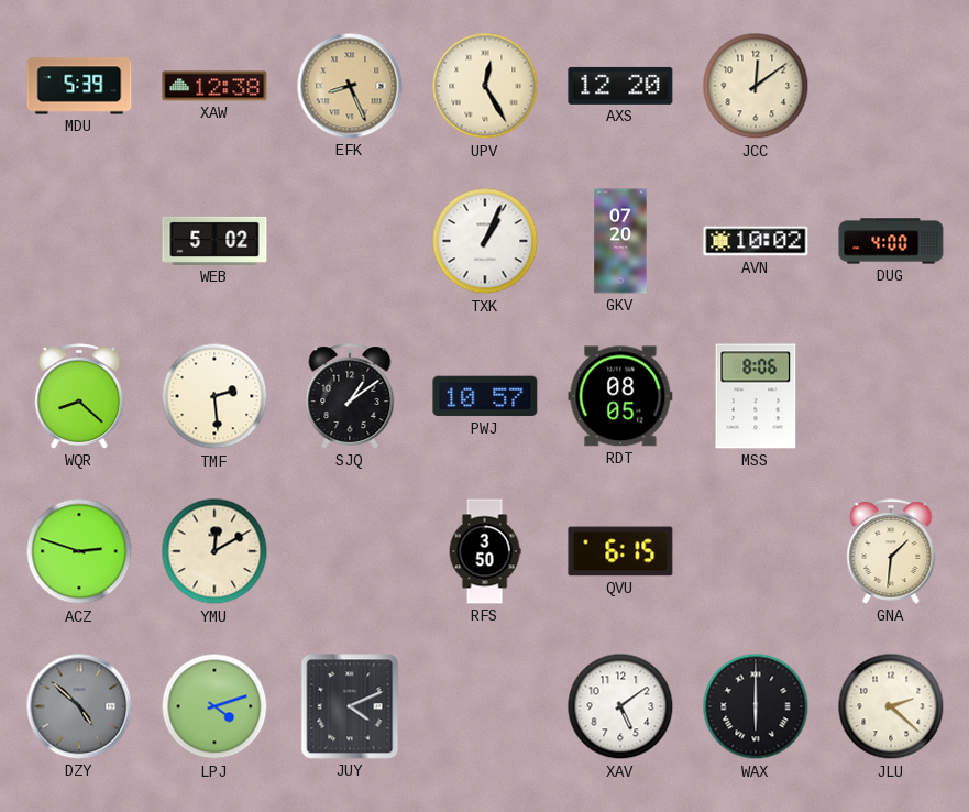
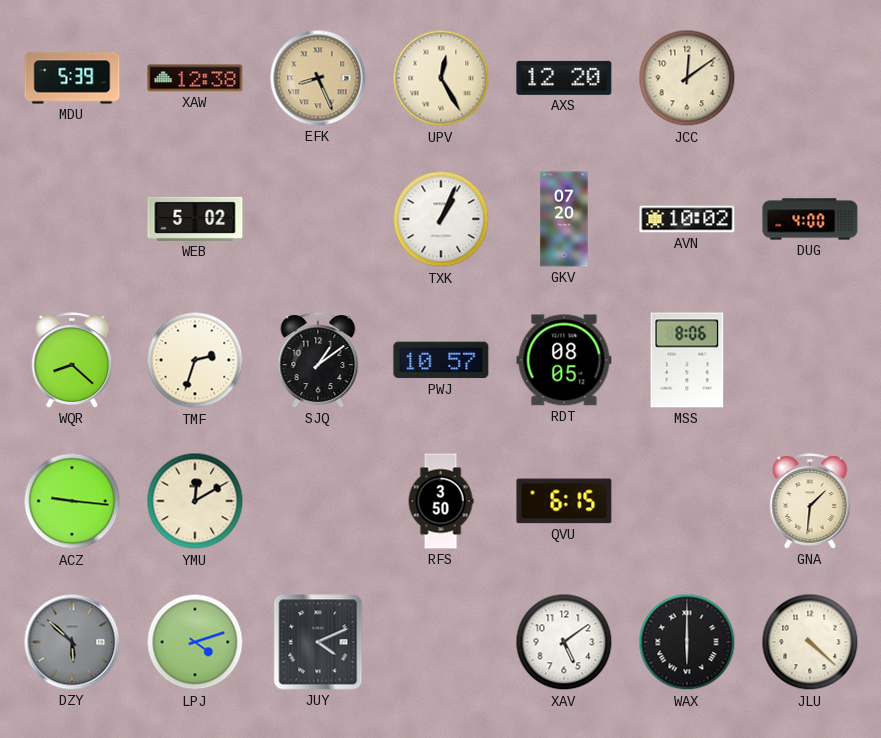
TMF: 2:29 -> 2:33 (195, 360)
ACZ: 2:48 -> 9:16 (72, 501)
DZY: 4:52 -> 5:52 (72, 642)
JLU: 2:22 -> 4:22 (810, 642)
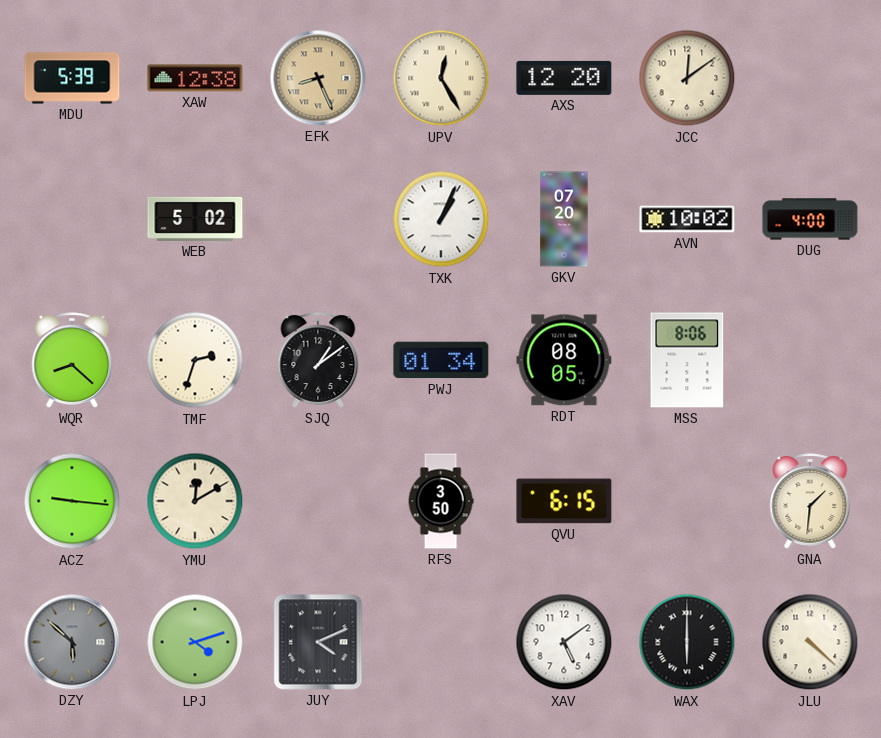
PWJ: 10:57 -> 01:34 (441, 360)
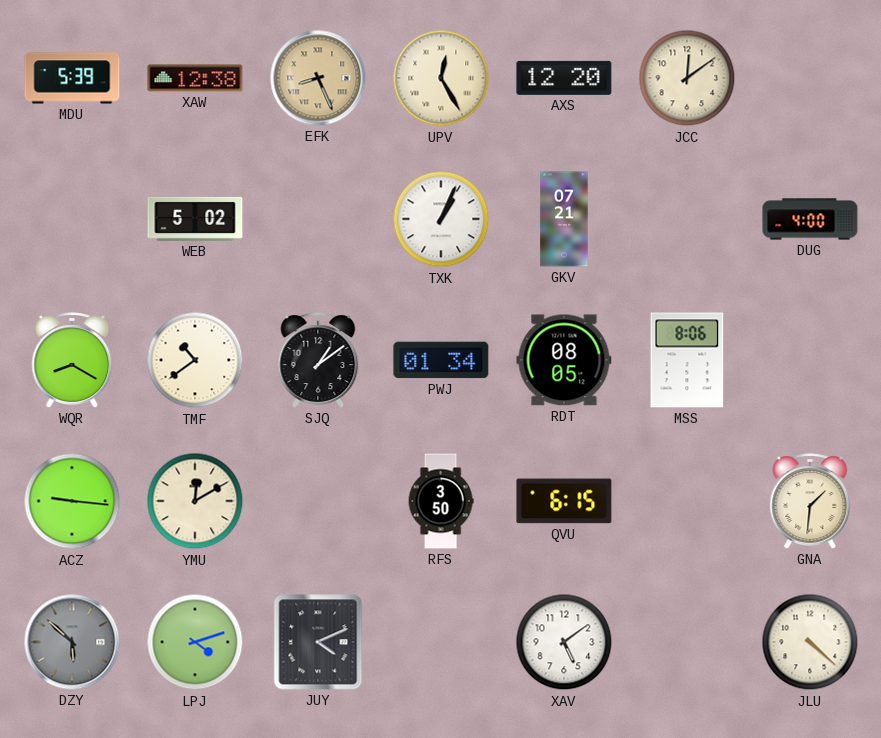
GKV: 07:20 -> 07:21 (564, 219)
AVN: 10:02 -> none (687, 219)
WQR: 8:22 -> 8:20 (72, 360)
TMF: 2:33 -> 10:39 (195, 360)
WAX: 6:00 -> none (687, 642)
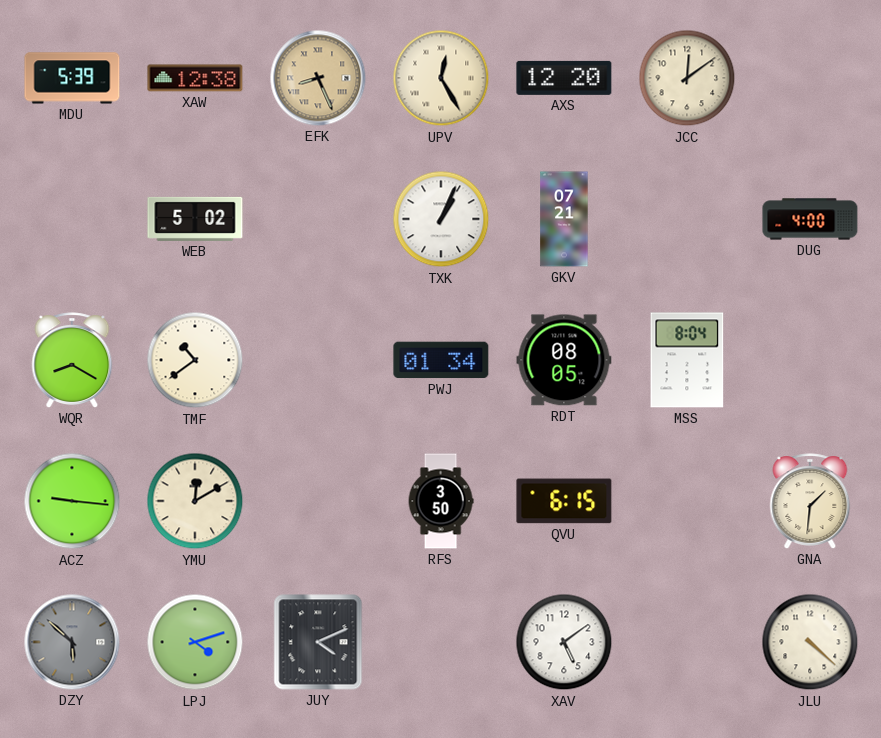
SJQ: 1:09 -> none (318, 360)
MSS: 8:06 -> 8:04 (687, 360)
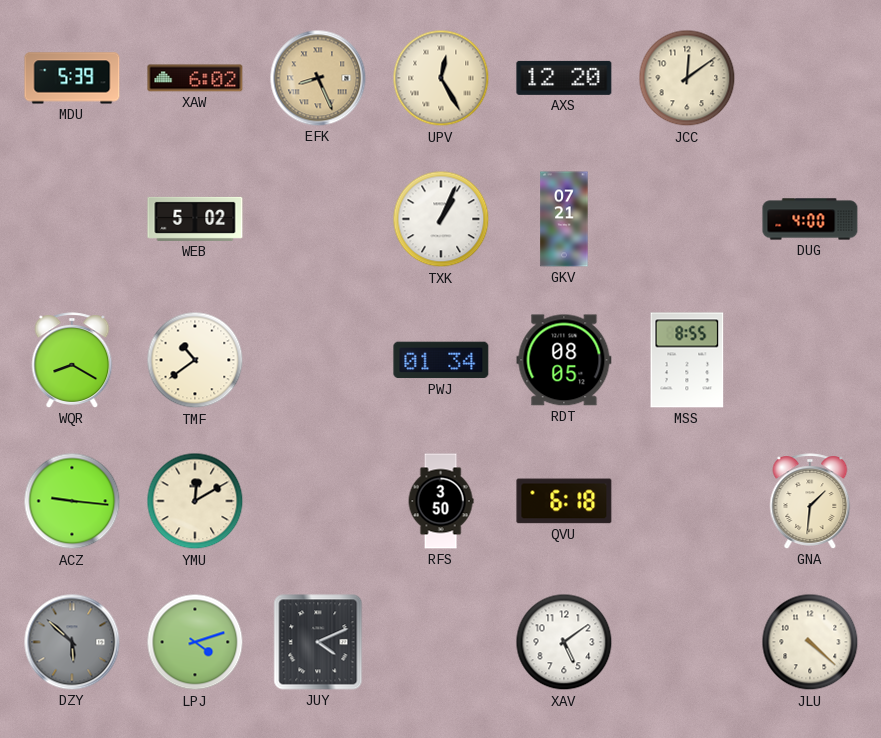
XAW: 12:38 -> 6:02 (195, 78)
MSS: 8:04 -> 8:55 (687, 360)
QVU: 6:15 -> 6:18 (564, 501)
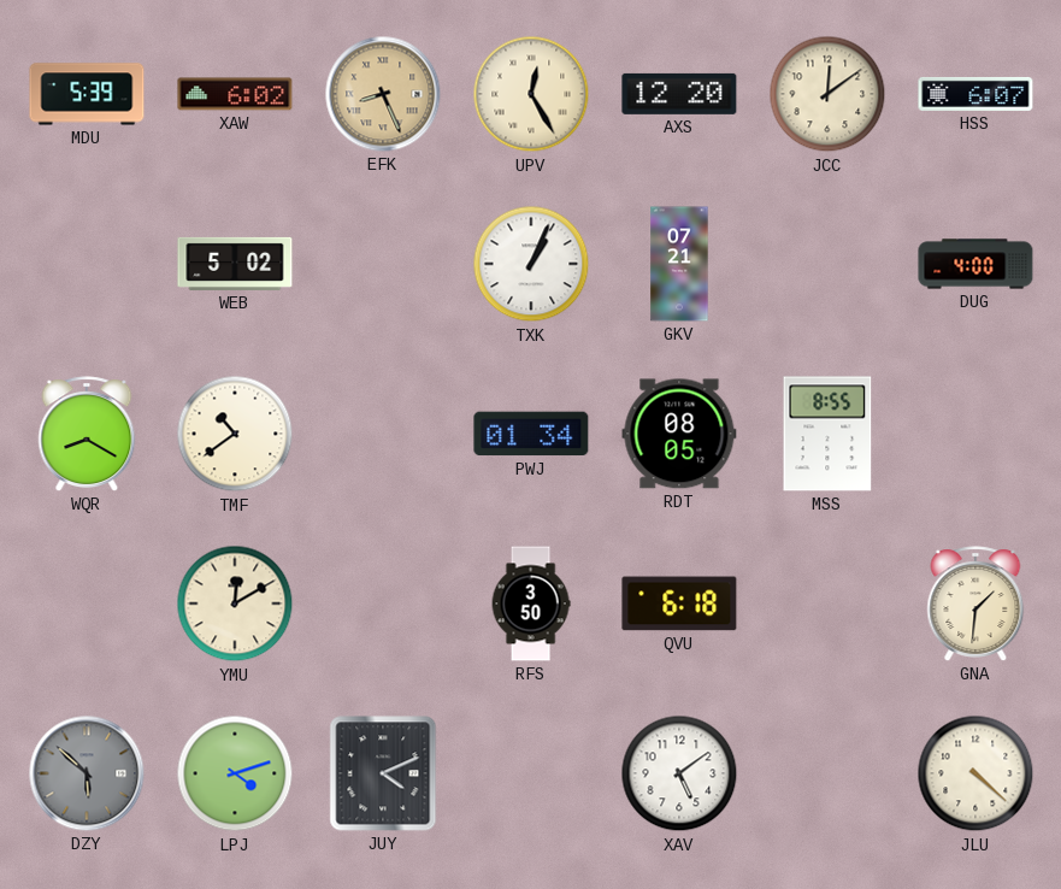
HSS: none -> 6:07 (975, 94)
ACZ: 9:16 -> none (72, 501)
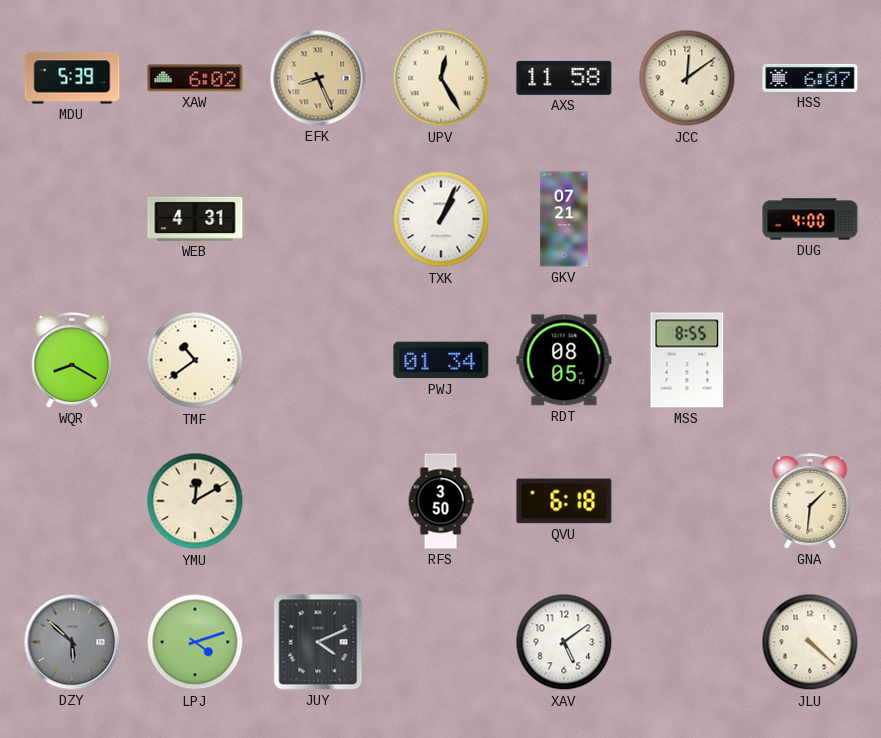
AXS: 12:20 -> 11:58 (564, 78)
WEB: 5:02 -> 4:31 (195, 219)
